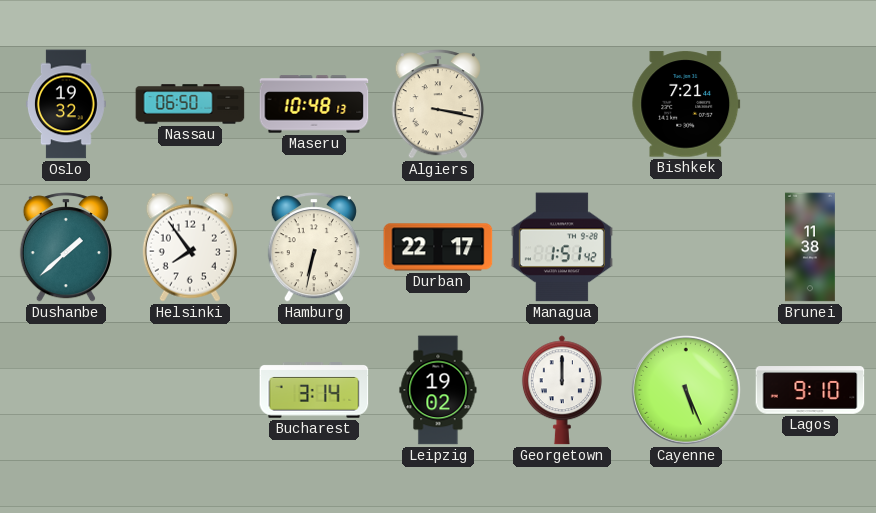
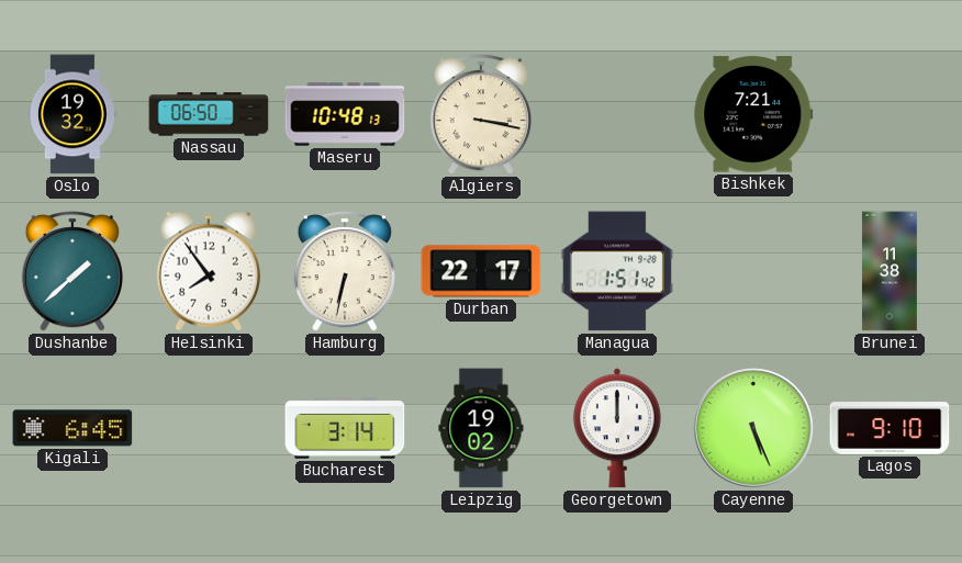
Kigali: none -> 6:45 (72, 428)
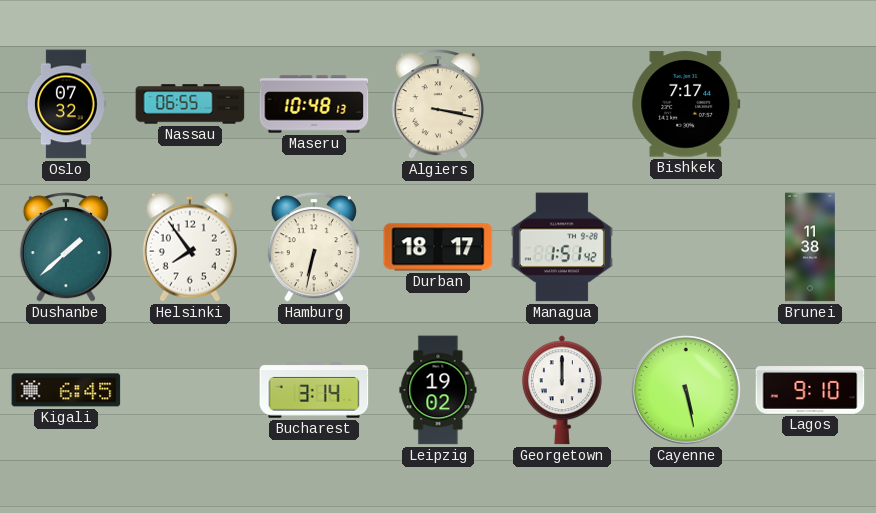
Oslo: 19:32 -> 07:32 (66, 104)
Nassau: 06:50 -> 06:55 (190, 104)
Bishkek: 7:21 -> 7:17 (686, 104)
Durban: 22:17 -> 18:17 (438, 247)
Cayenne: 5:26 -> 5:28 (687, 391)
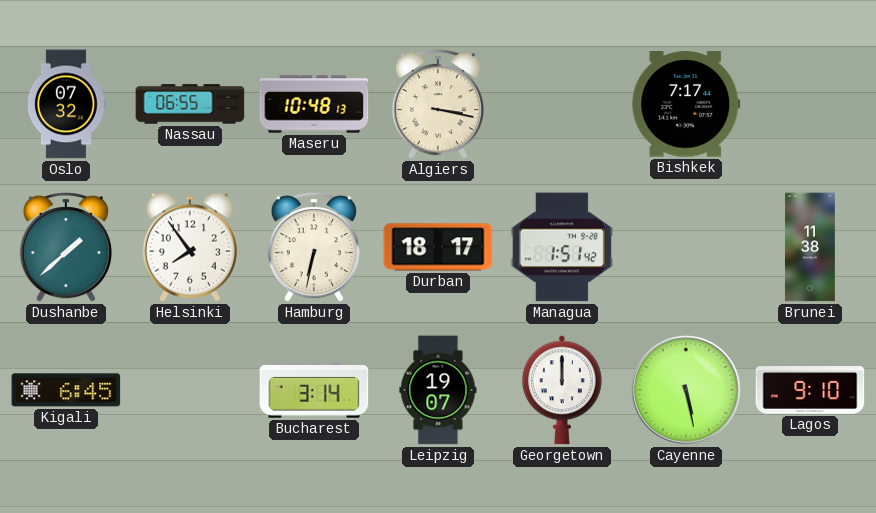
Leipzig: 19:02 -> 19:07 (438, 390)
